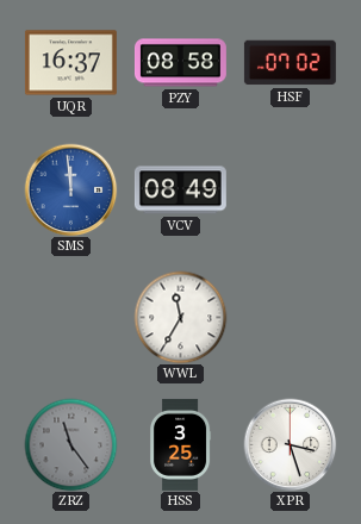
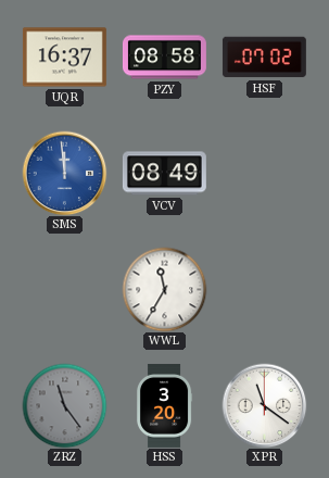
HSS: 3:25 -> 3:20 (164, 405)
XPR: 3:27 -> 11:21 (264, 405)
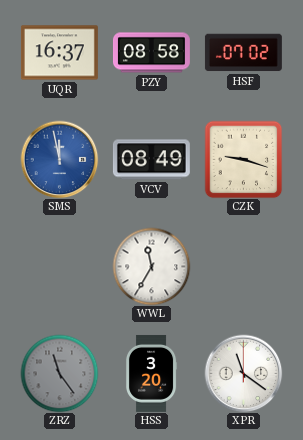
SMS: 11:59 -> 11:58 (59, 159)
CZK: none -> 9:18 (243, 159)
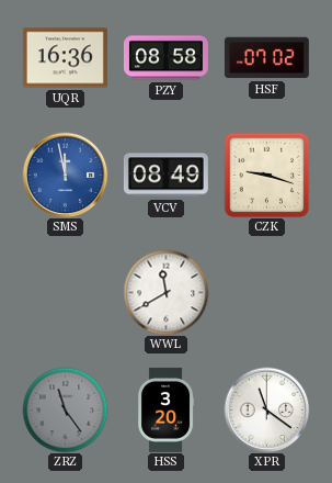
UQR: 16:37 -> 16:36 (65, 58)
WWL: 11:35 -> 11:40 (165, 292)
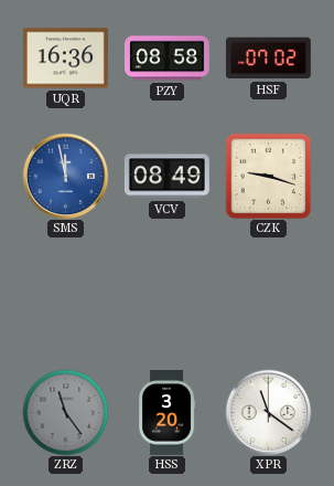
WWL: 11:40 -> none (165, 292)
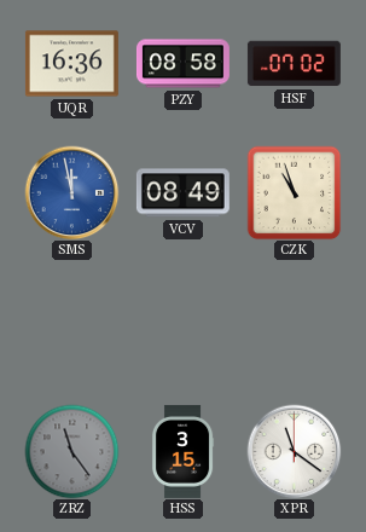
CZK: 9:18 -> 10:57 (294, 192)
HSS: 3:20 -> 3:15 (182, 451)
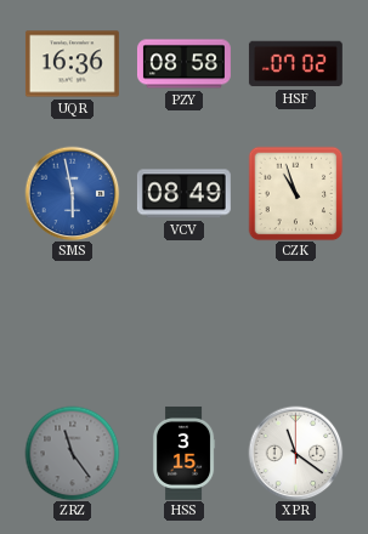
SMS: 11:58 -> 5:58 (72, 193)
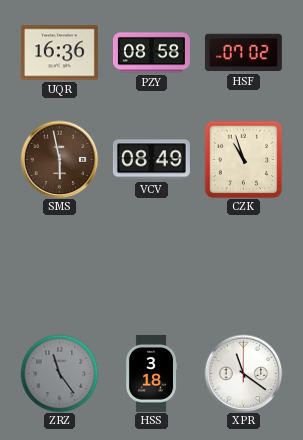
SMS dial: blue -> brown (59, 159)
HSS: 3:15 -> 3:18 (151, 373)
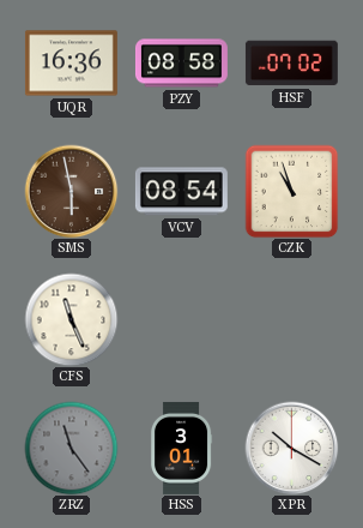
VCV: 08:49 -> 08:54 (181, 192)
CFS: none -> 11:26 (71, 319)
HSS: 3:18 -> 3:01 (181, 448)
XPR: 11:21 -> 10:20 (291, 448)
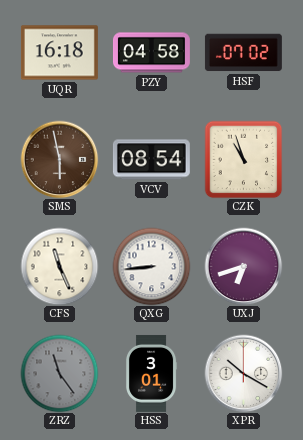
UQR: 16:36 -> 16:18 (59, 53)
PZY: 08:58 -> 04:58 (151, 53)
QXG: none -> 8:44 (151, 266)
UXJ: none -> 6:42 (243, 266)
